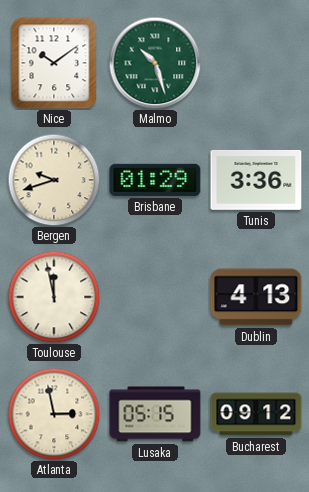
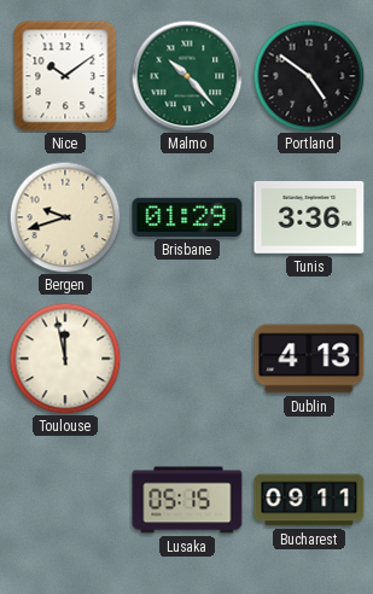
Malmo: 10:27 -> 10:23 (187, 76)
Portland: none -> 4:51 (309, 76)
Atlanta: 2:58 -> none (54, 414)
Bucharest: 09:12 -> 09:11 (309, 500)
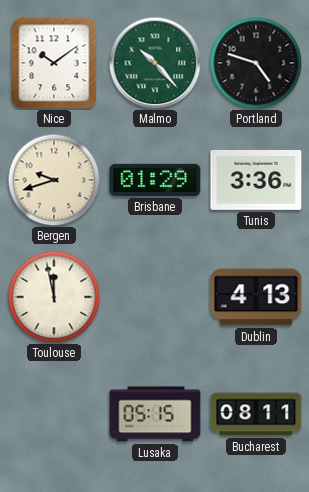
Portland: 4:51 -> 4:48 (256, 63)
Bucharest: 09:11 -> 08:11 (256, 414)
